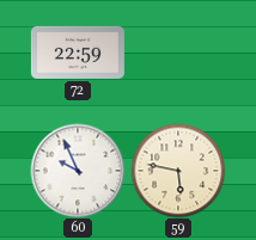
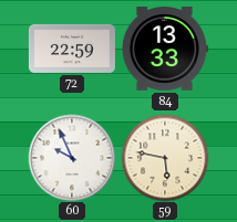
84: none -> 13:33 (165, 50)
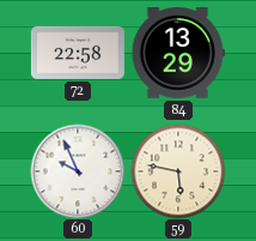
72: 22:59 -> 22:58 (78, 53)
84: 13:33 -> 13:29 (178, 54)
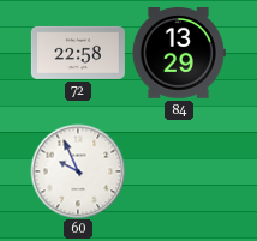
59: 5:47 -> none (178, 171)
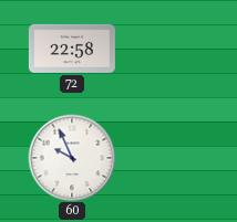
84: 13:29 -> none (179, 54)
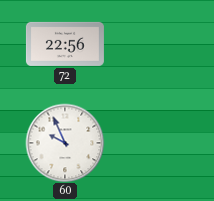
72: 22:58 -> 22:56 (65, 44)
